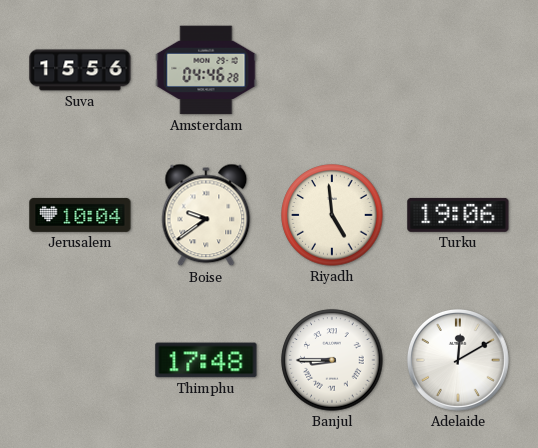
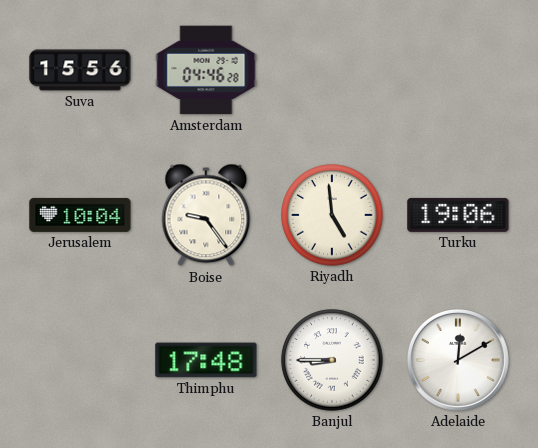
Boise: 9:39 -> 9:24 (206, 215)
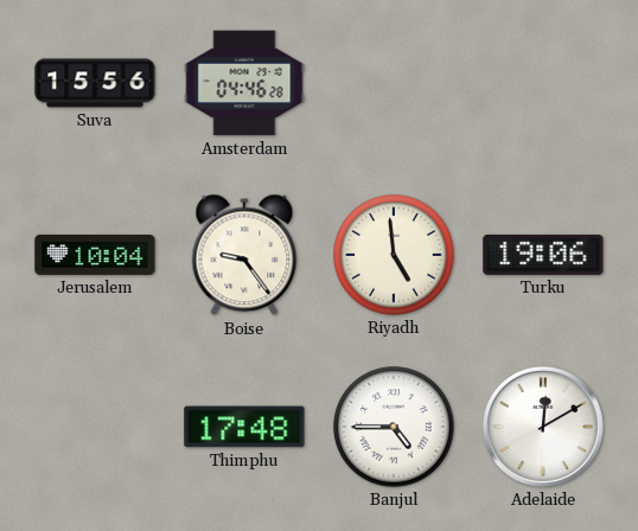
Banjul: 8:45 -> 4:45 (394, 427)
